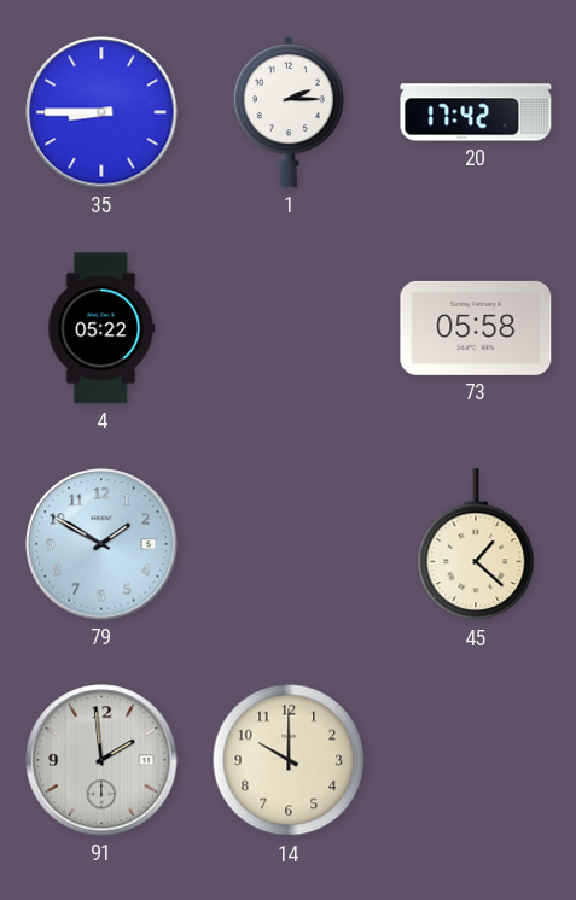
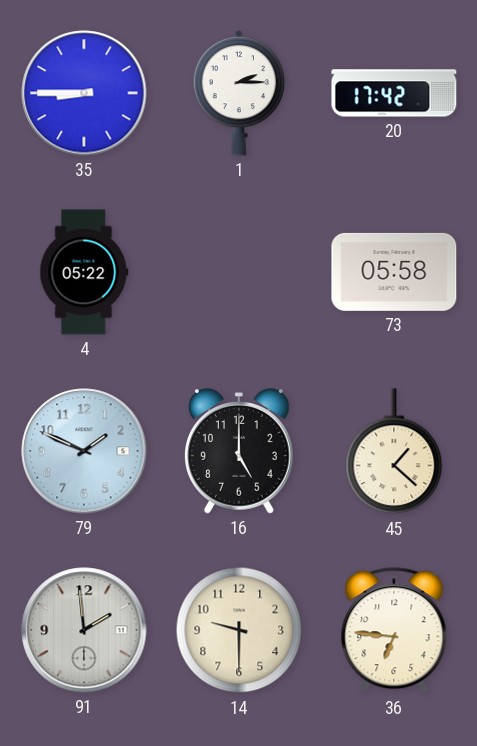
79: 1:50 -> 1:49 (84, 451)
16: none -> 5:00 (240, 451)
14: 10:00 -> 9:30 (239, 630)
36: none -> 6:46 (394, 631)
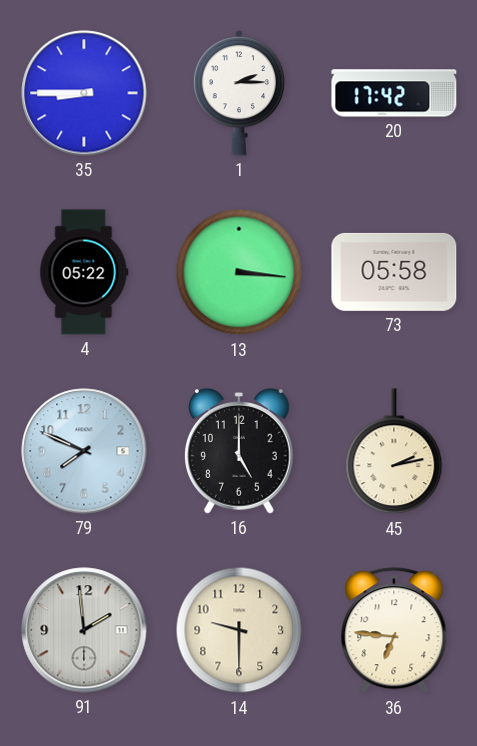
13: none -> 3:16 (239, 272)
79: 1:49 -> 7:49 (84, 451)
45: 1:22 -> 2:13 (394, 452)
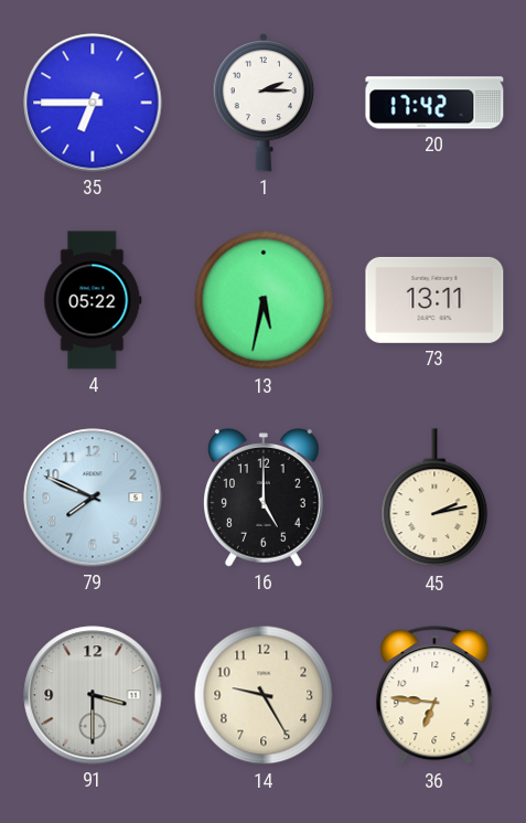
35: 8:45 -> 6:45 (93, 103)
13: 3:16 -> 5:32 (264, 300)
73: 05:58 -> 13:11 (434, 300)
91: 1:59 -> 3:30 (93, 695)
14: 9:30 -> 9:25 (264, 695)
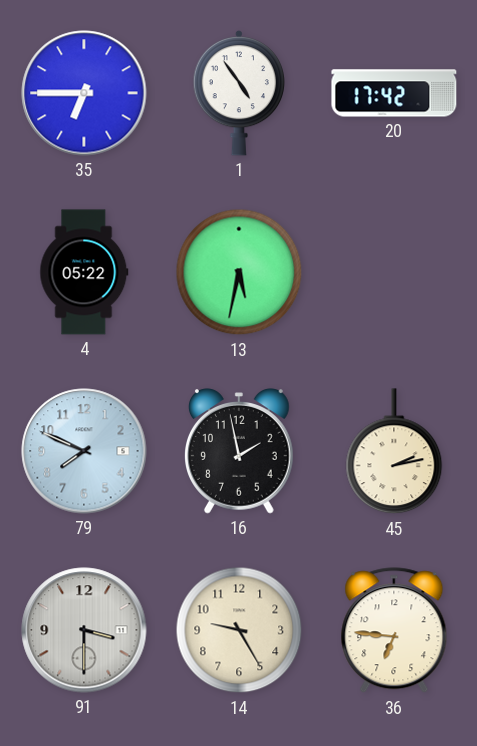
1: 2:15 -> 4:54 (239, 93)
73: 13:11 -> none (434, 300)
16: 5:00 -> 1:58 (240, 451)
